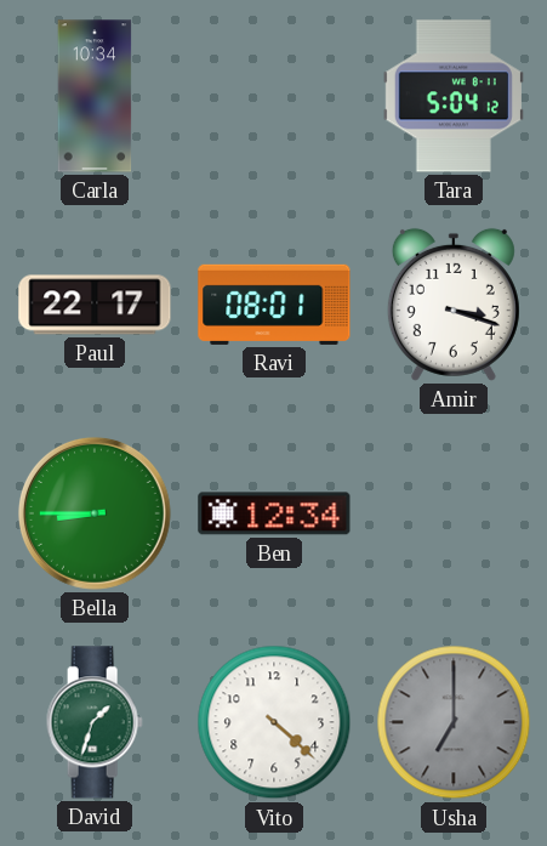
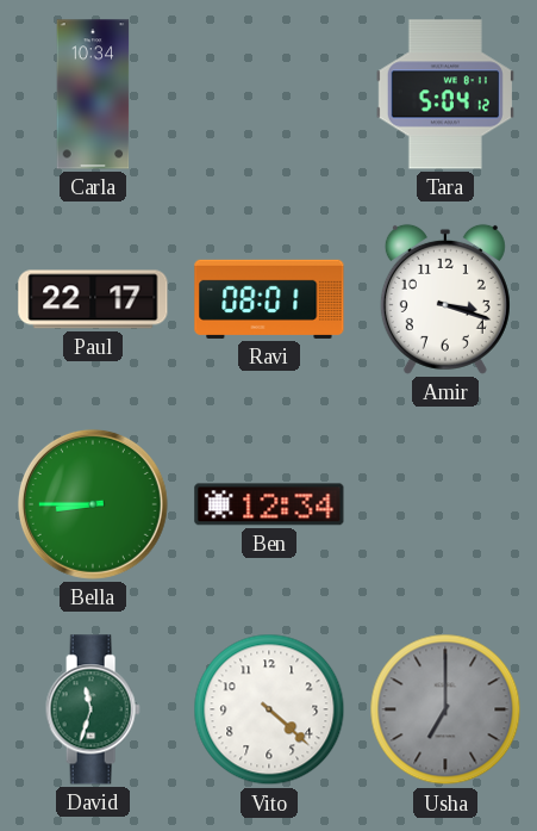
David: 1:33 -> 11:33 (93, 709)
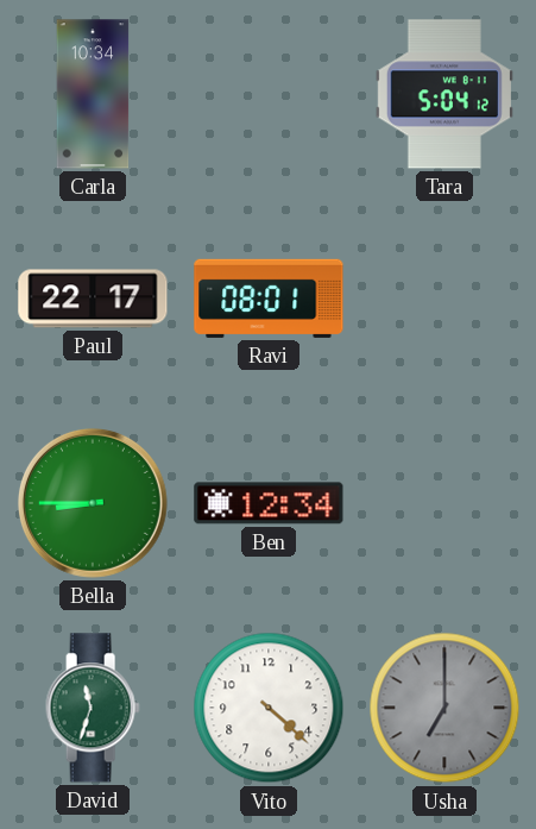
Amir: 3:18 -> none (445, 299)
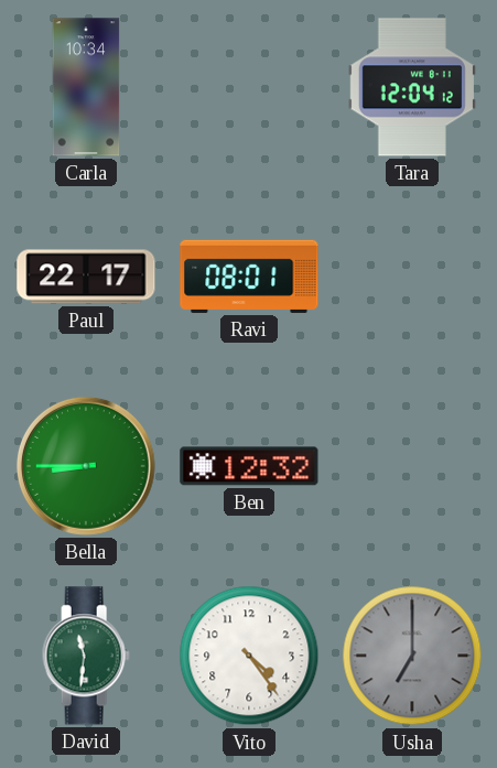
Tara: 5:04 -> 12:04 (412, 87)
Ben: 12:34 -> 12:32 (249, 466)
David: 11:33 -> 11:31 (86, 656)
Vito: 4:22 -> 4:24 (249, 656)
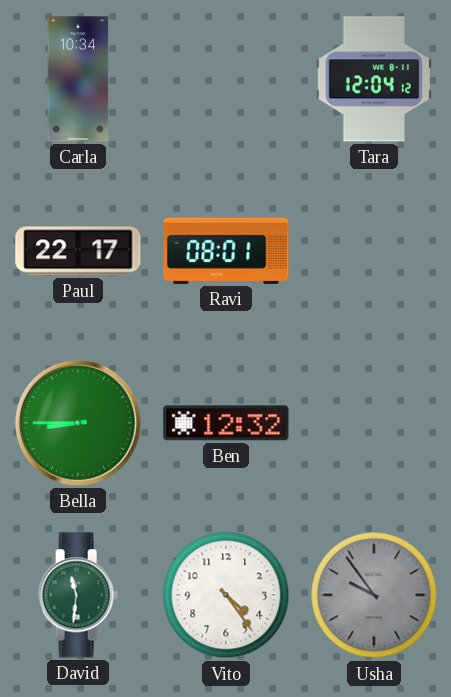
Usha: 7:00 -> 9:54 (374, 595)
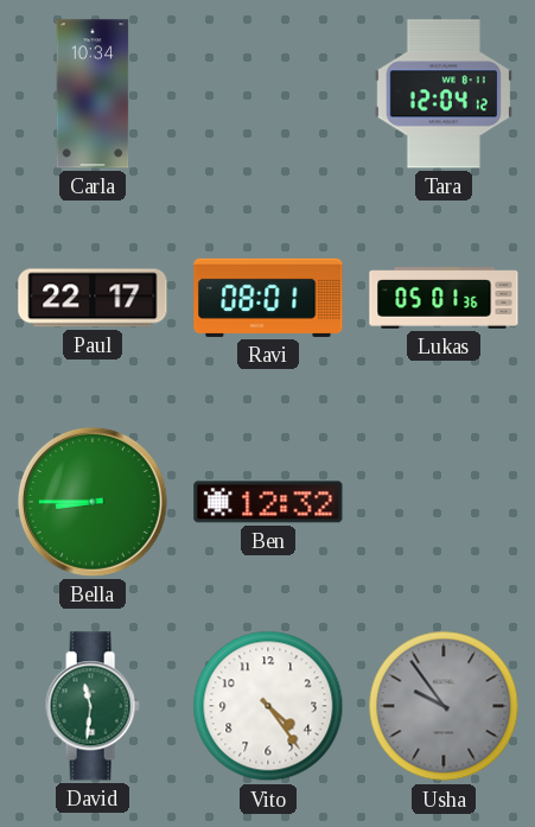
Lukas: none -> 05:01 (444, 299)
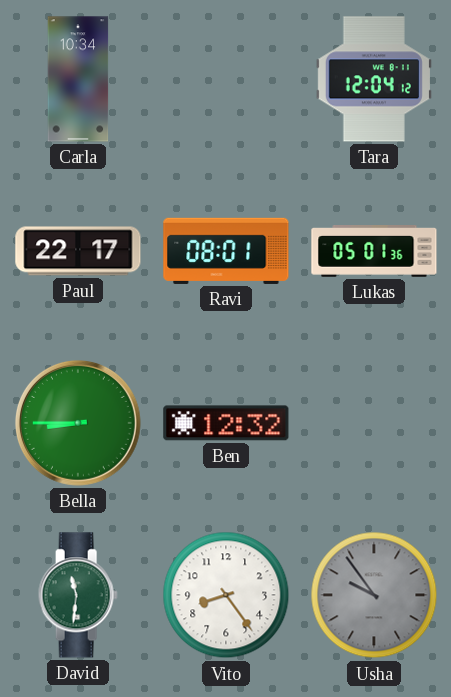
Vito: 4:24 -> 8:24 (226, 595)
